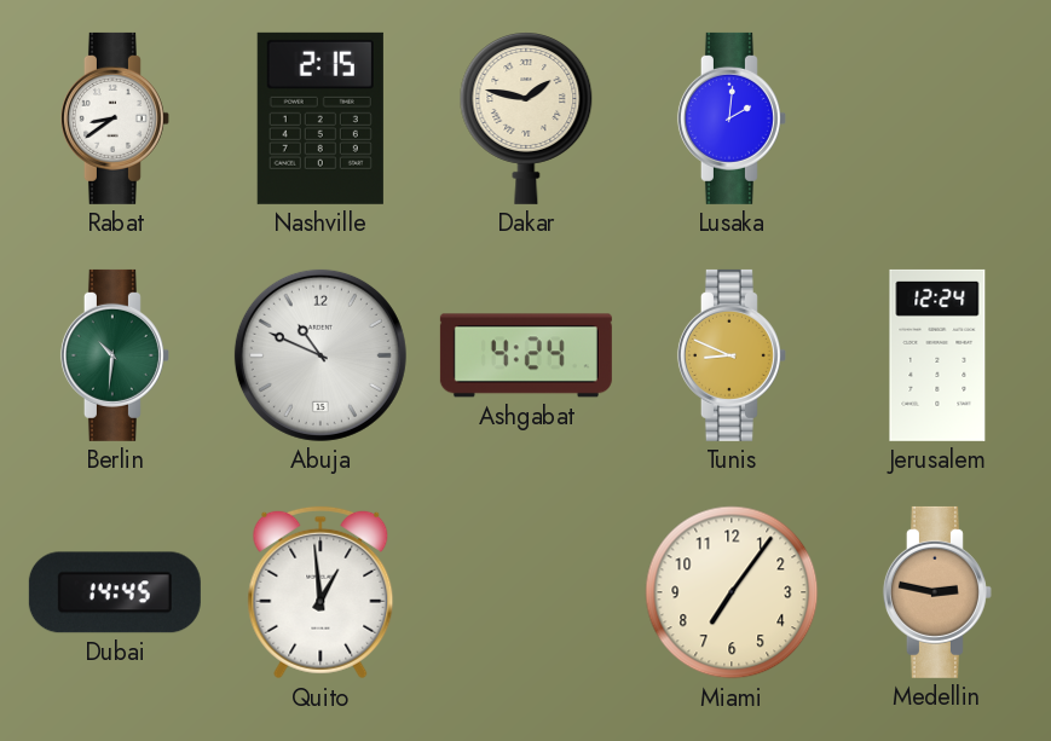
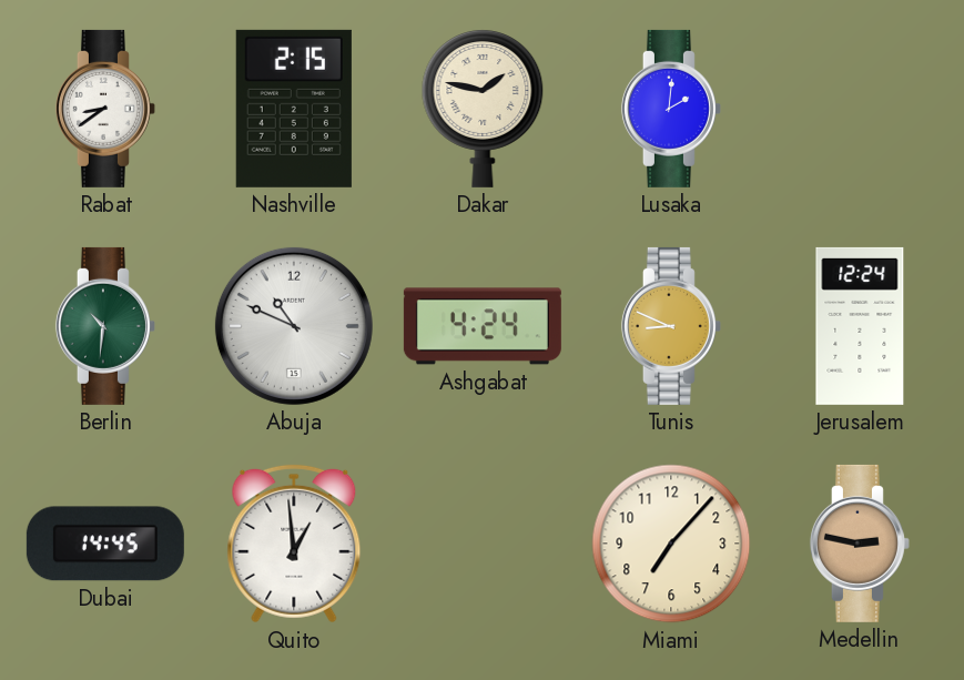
Miami: 7:06 -> 7:07 (671, 544)
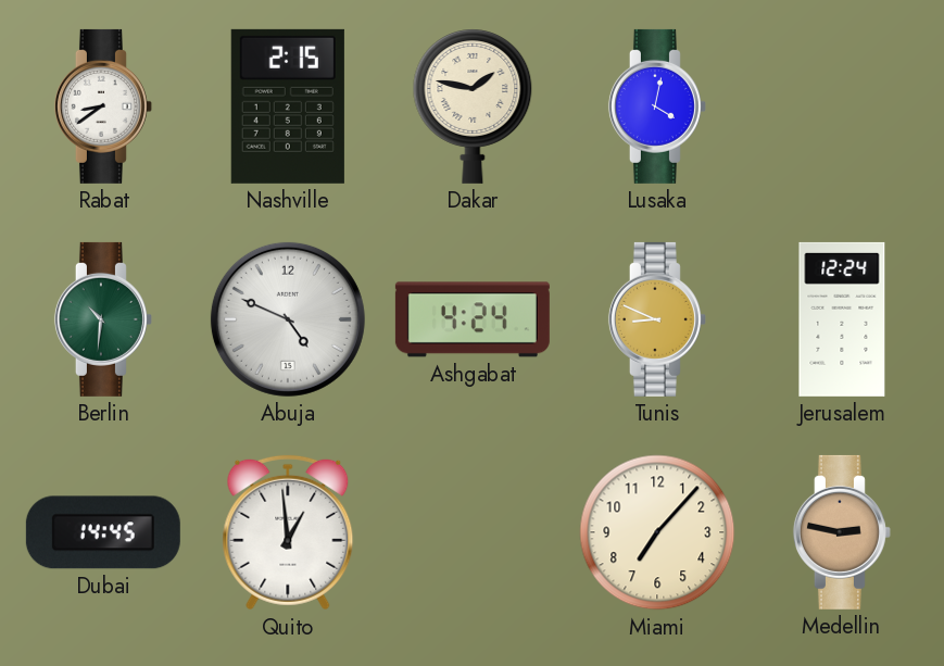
Lusaka: 2:01 -> 4:02 (657, 106)
Abuja: 10:49 -> 4:49 (288, 319)
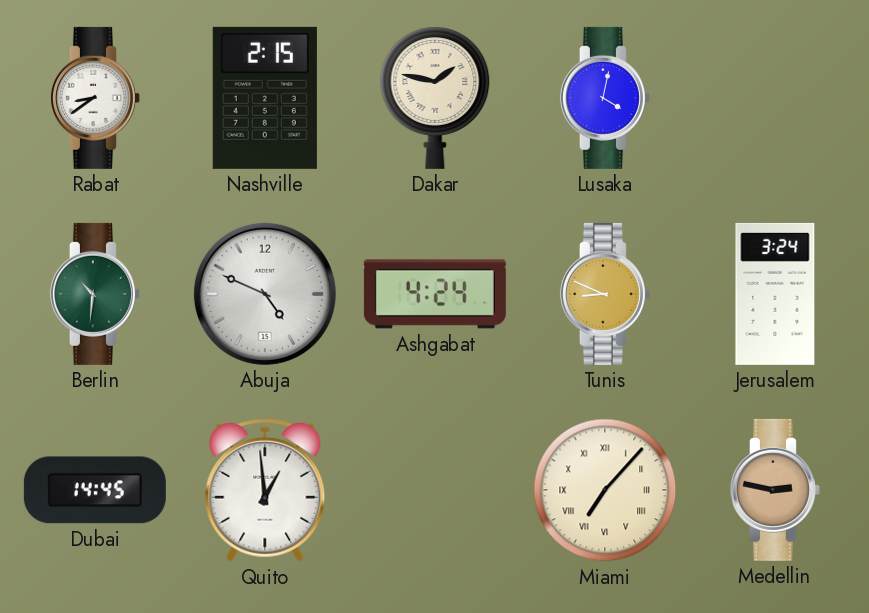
Jerusalem: 12:24 -> 3:24 (775, 294)
Miami numerals: Arabic -> Roman (605, 490)
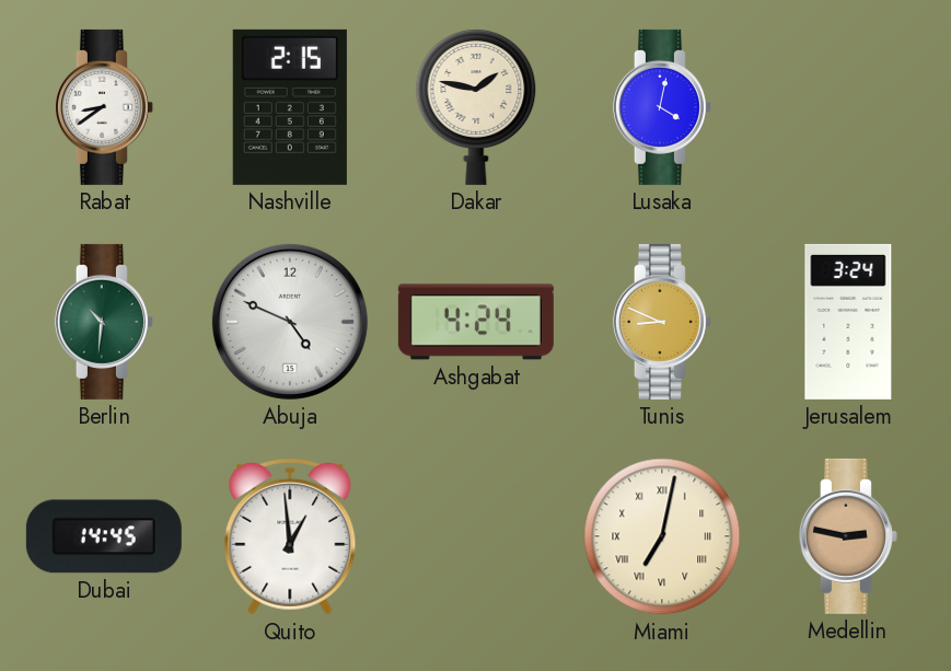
Miami: 7:07 -> 7:02 (662, 536)
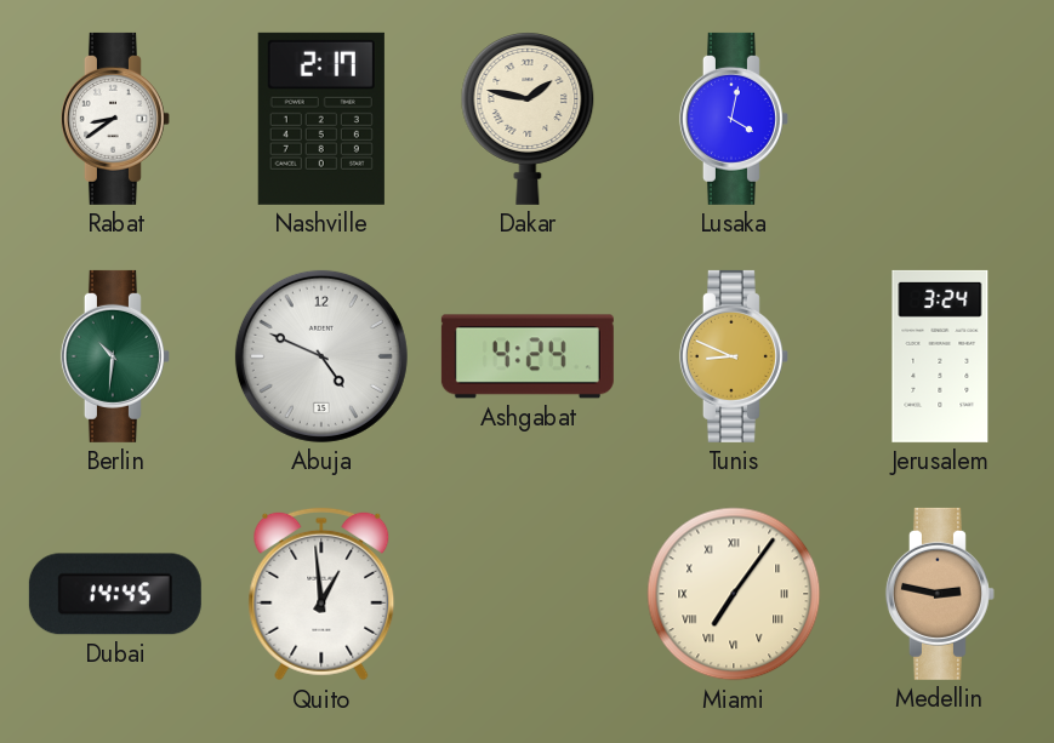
Nashville: 2:15 -> 2:17 (321, 119)
Miami: 7:02 -> 7:06 (734, 594)
